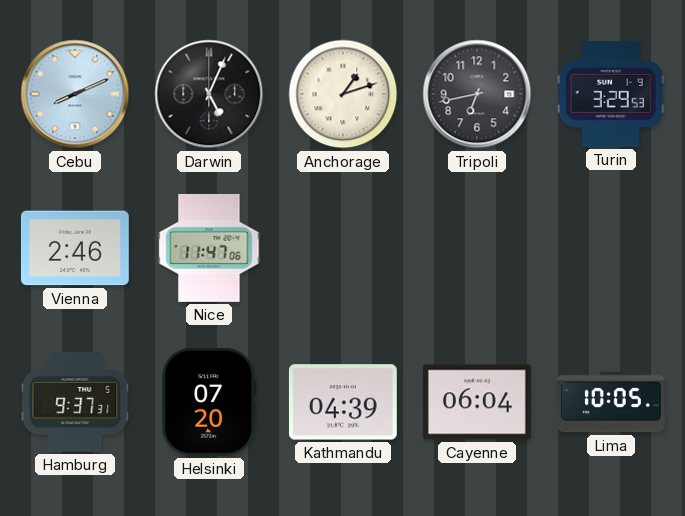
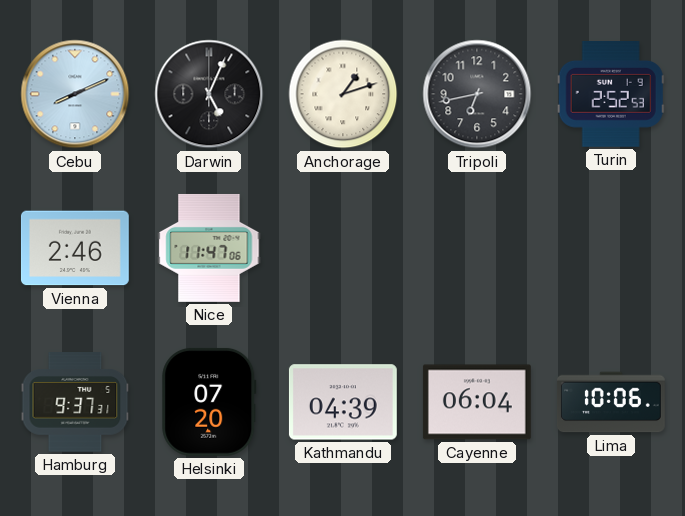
Turin: 3:29 -> 2:52 (611, 95)
Lima: 10:05 -> 10:06 (611, 402)
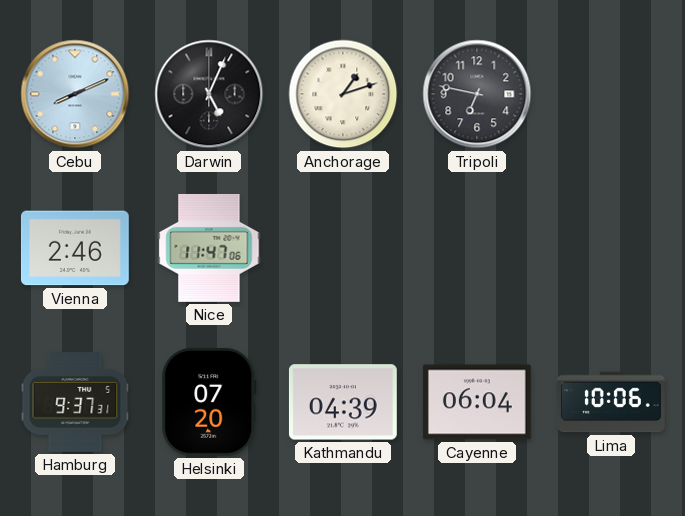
Tripoli: 6:43 -> 6:47 (477, 94)
Turin: 2:52 -> none (611, 95)
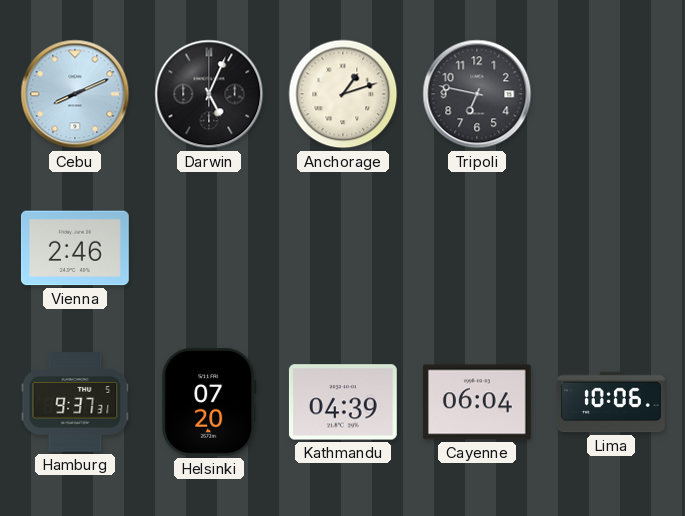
Nice: 11:47 -> none (209, 248)
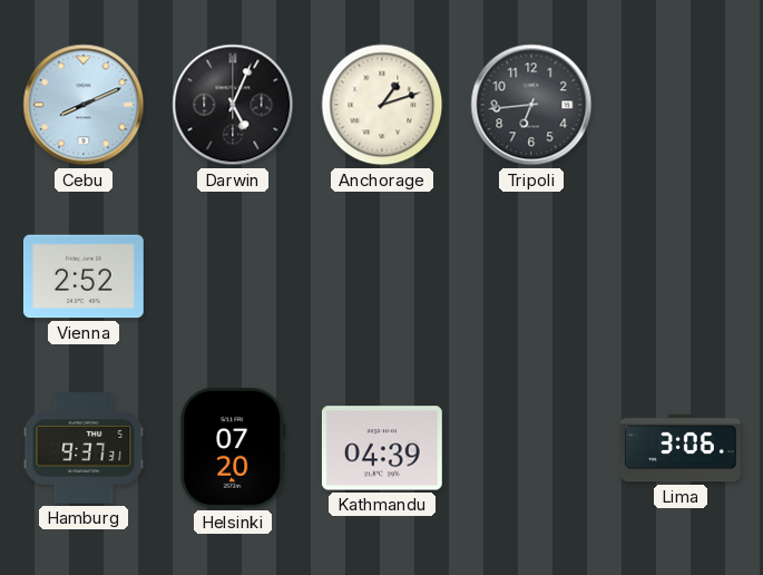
Tripoli: 6:47 -> 6:44 (531, 105)
Vienna: 2:46 -> 2:52 (84, 276)
Cayenne: 06:04 -> none (477, 402)
Lima: 10:06 -> 3:06 (681, 448)
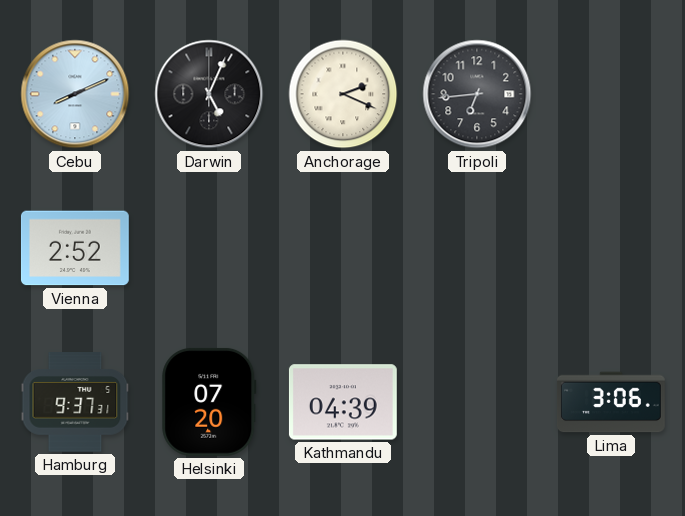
Anchorage: 1:12 -> 2:19 (343, 94)
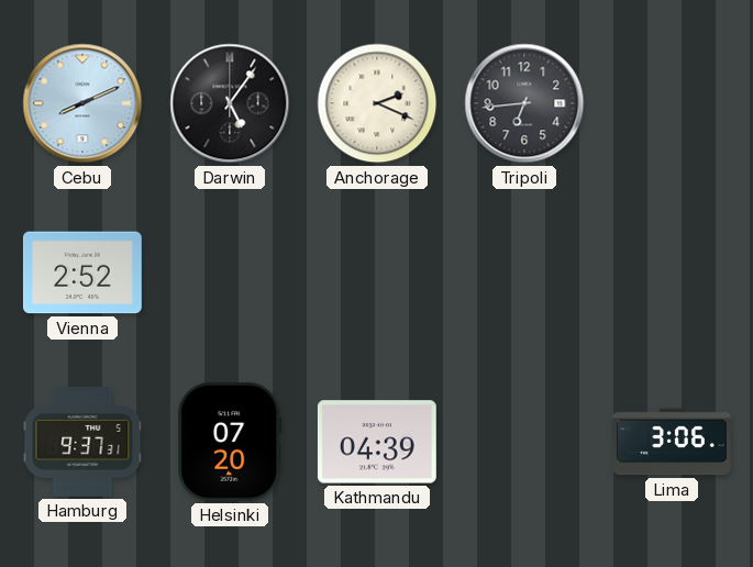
Darwin: 5:04 -> 5:06 (230, 103)
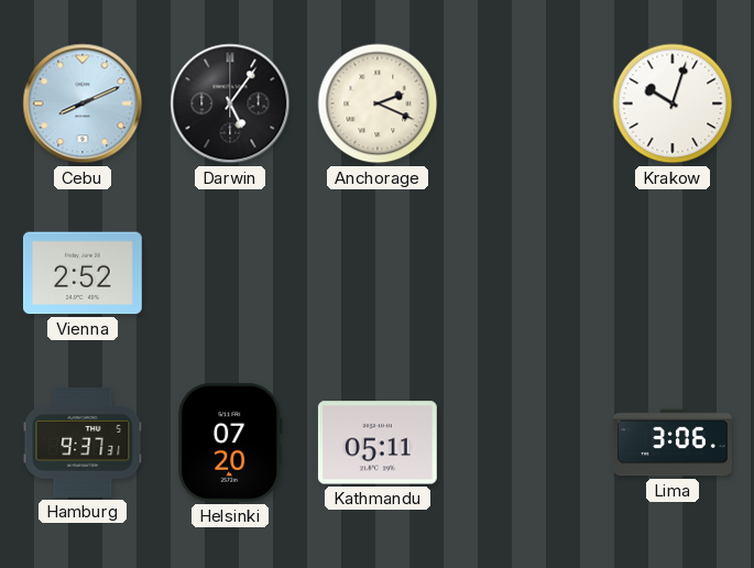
Tripoli: 6:44 -> none (524, 103)
Krakow: none -> 10:03 (673, 103)
Kathmandu: 04:39 -> 05:11 (378, 443)
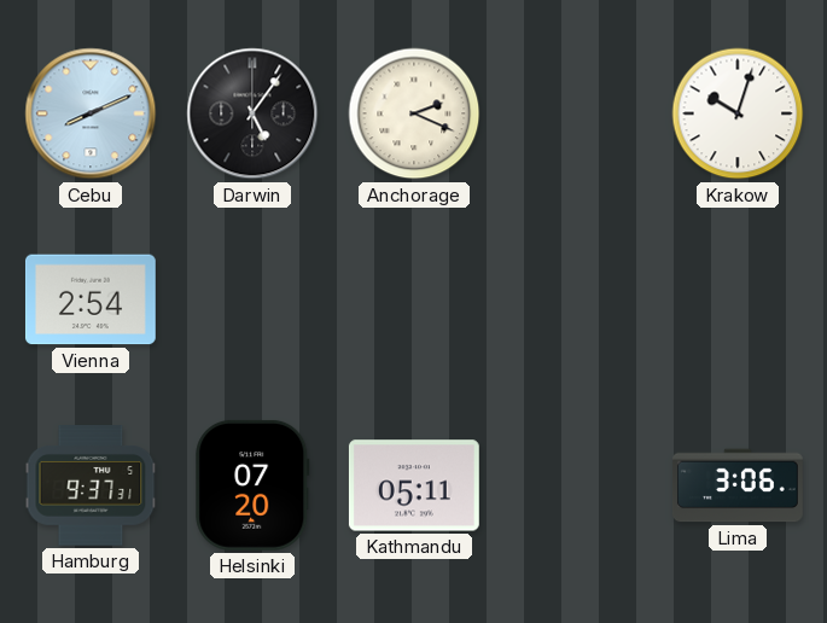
Vienna: 2:52 -> 2:54 (91, 299)
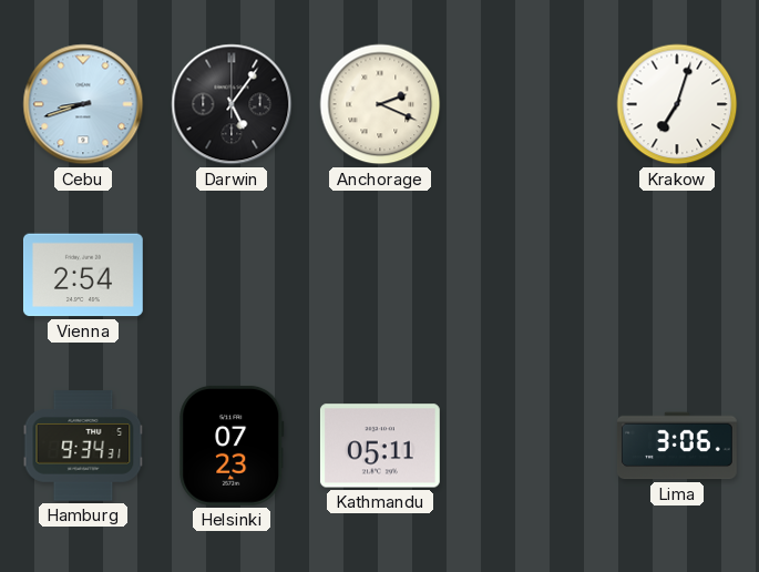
Cebu: 8:11 -> 8:42 (83, 104)
Krakow: 10:03 -> 7:03 (677, 104)
Hamburg: 9:37 -> 9:34 (83, 446)
Helsinki: 07:20 -> 07:23 (232, 446)
